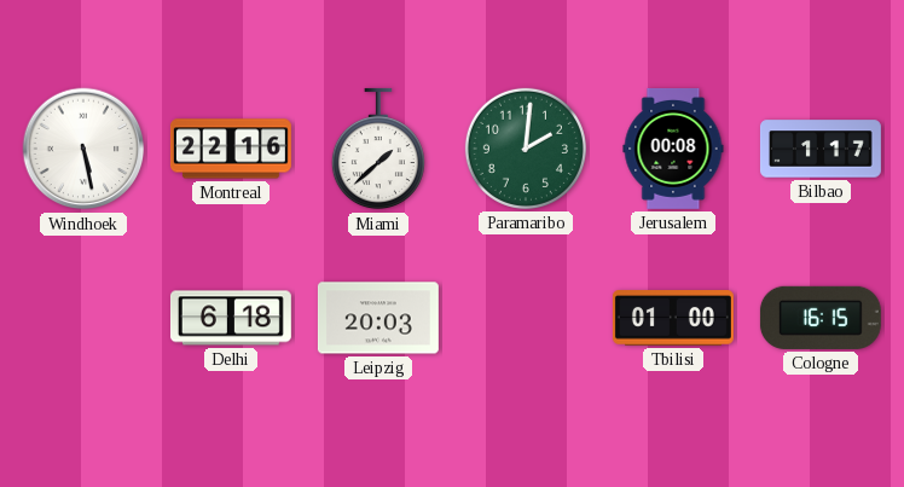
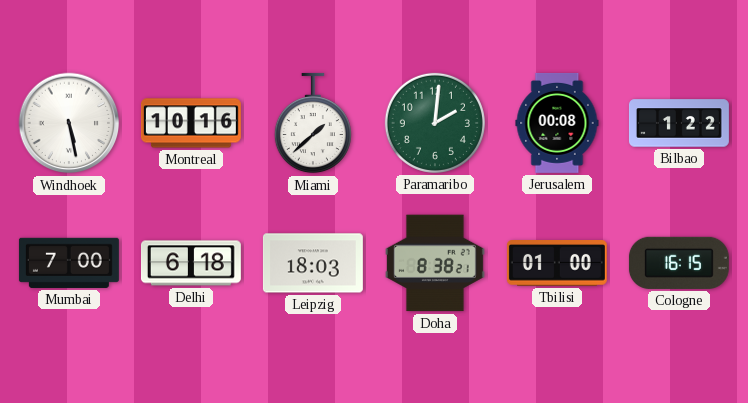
Montreal: 22:16 -> 10:16 (191, 123)
Bilbao: 1:17 -> 1:22 (679, 123)
Mumbai: none -> 7:00 (69, 263)
Leipzig: 20:03 -> 18:03 (313, 263)
Doha: none -> 8:38 (435, 263)
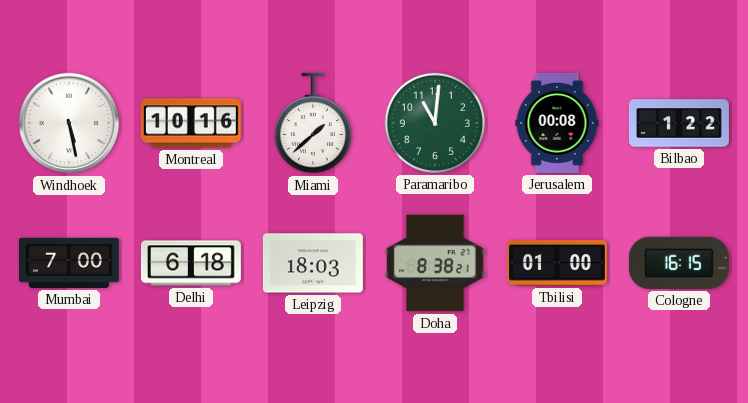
Paramaribo: 2:01 -> 11:01 (435, 123)
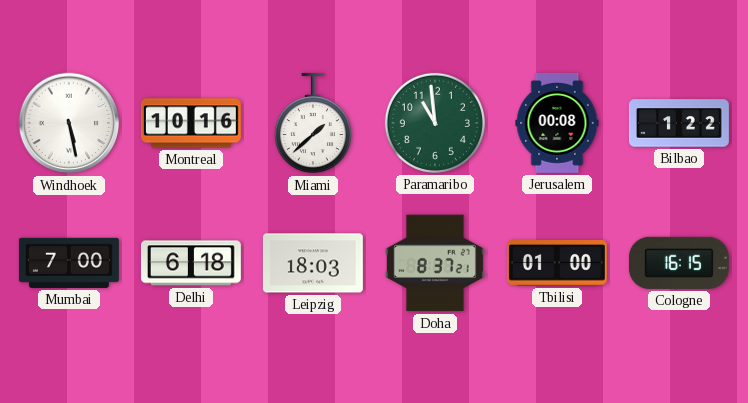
Paramaribo: 11:01 -> 10:59 (435, 123)
Doha: 8:38 -> 8:37 (435, 263)
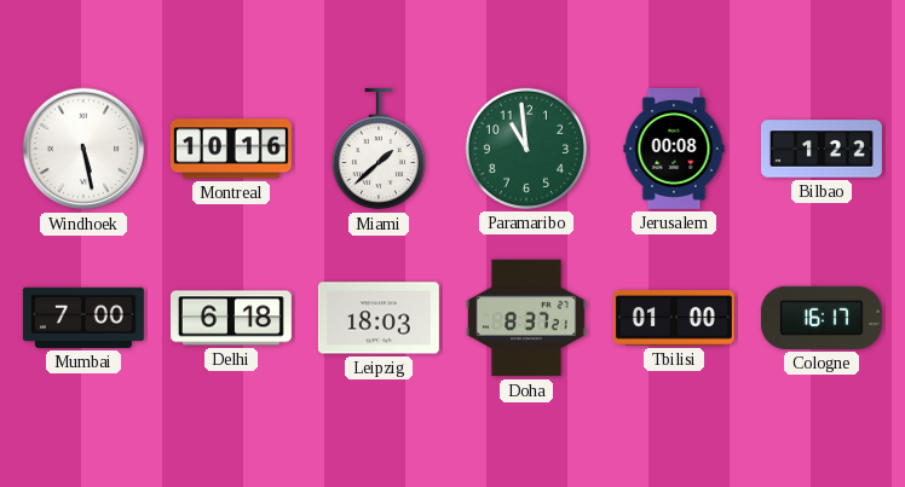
Cologne: 16:15 -> 16:17 (822, 318)
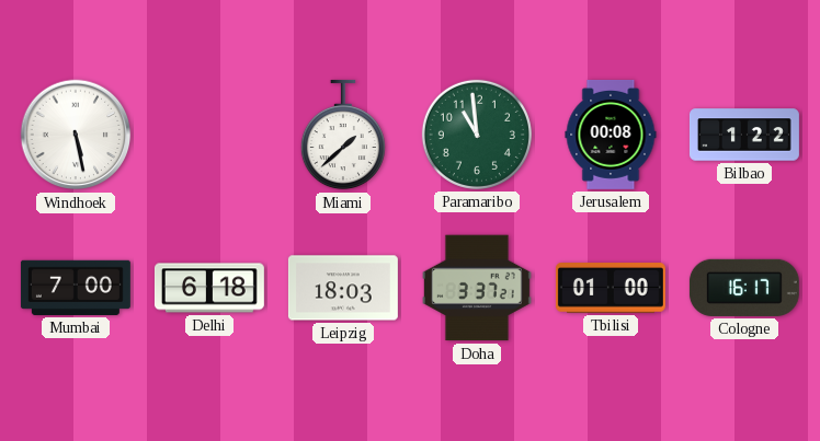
Montreal: 10:16 -> none (231, 149)
Doha: 8:37 -> 3:37 (477, 288)
